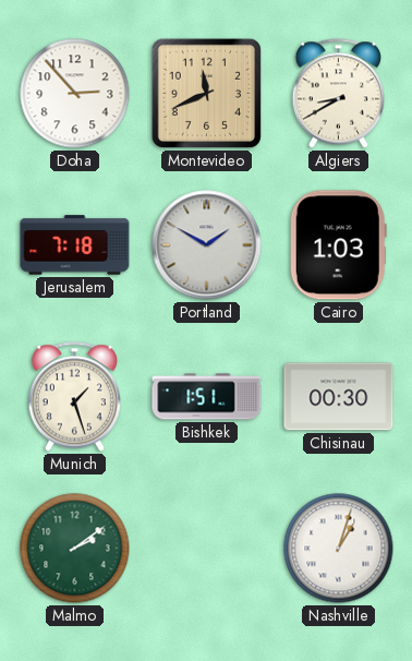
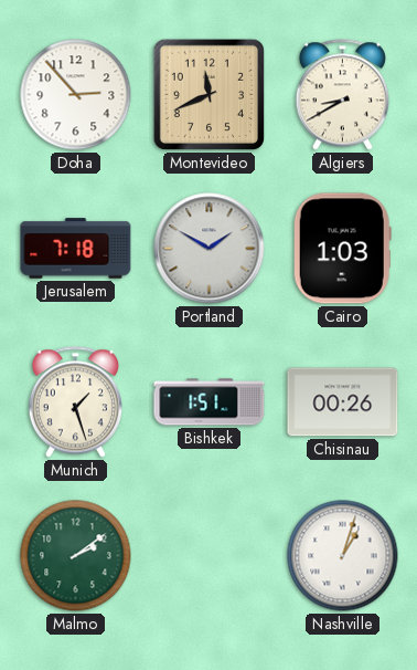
Chisinau: 00:30 -> 00:26 (343, 402)
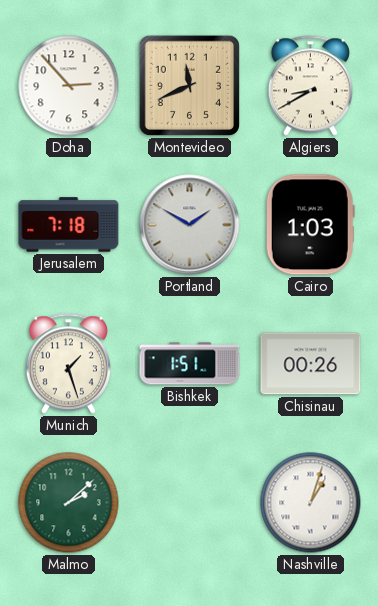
Malmo: 2:09 -> 2:08 (69, 503)
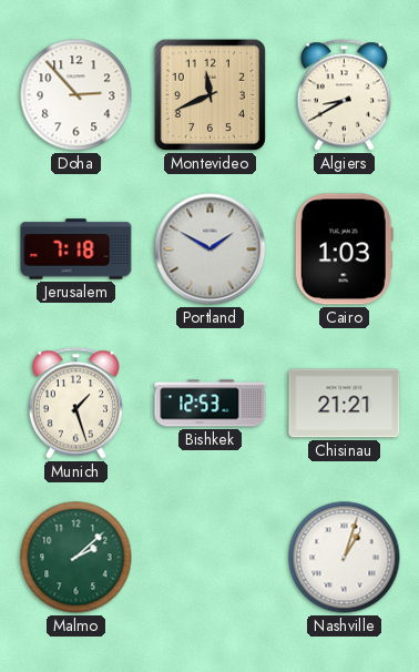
Bishkek: 1:51 -> 12:53 (211, 404)
Chisinau: 00:26 -> 21:21 (345, 404)
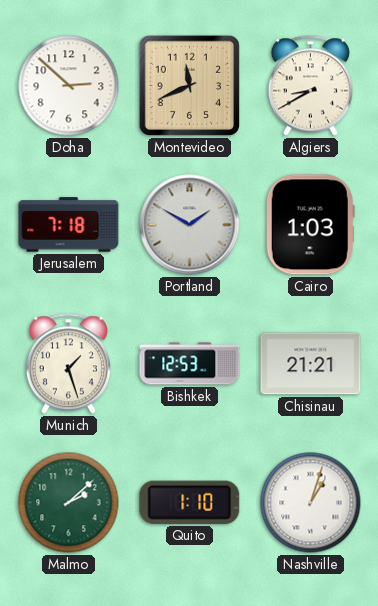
Doha: 2:53 -> 2:52 (69, 86)
Quito: none -> 1:10 (190, 502)
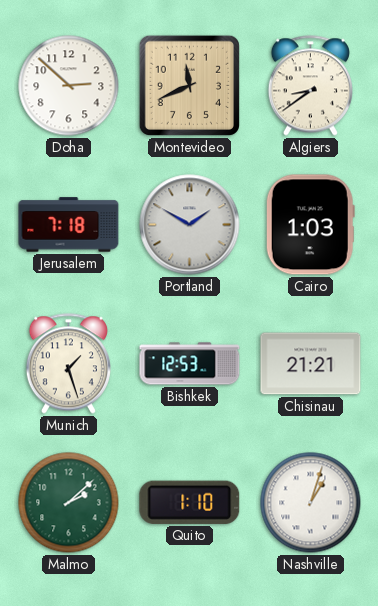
Algiers: 8:40 -> 8:39 (310, 86)
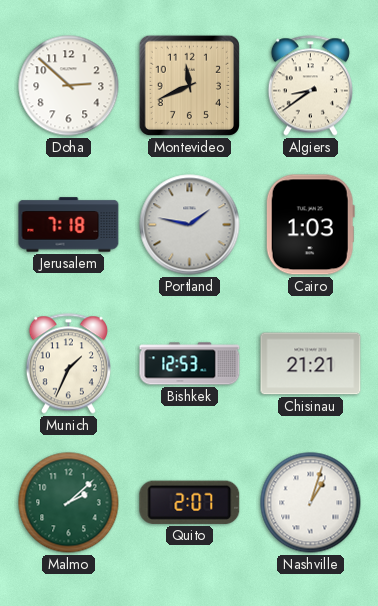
Portland: 1:50 -> 1:47 (190, 225)
Munich: 1:27 -> 1:34 (68, 364)
Quito: 1:10 -> 2:07 (190, 502)
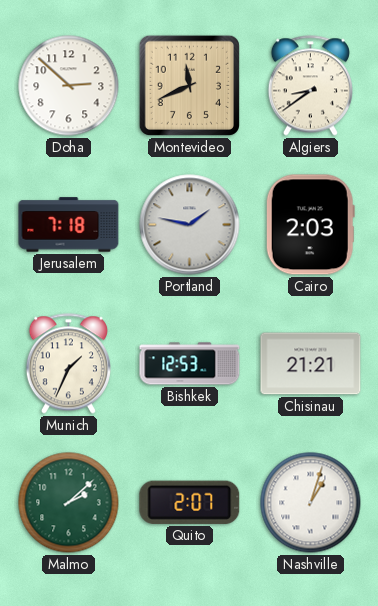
Cairo: 1:03 -> 2:03 (310, 225)
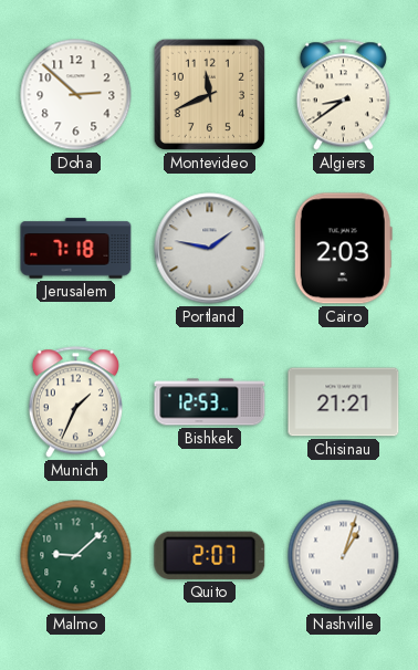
Malmo: 2:08 -> 9:08 (76, 556)
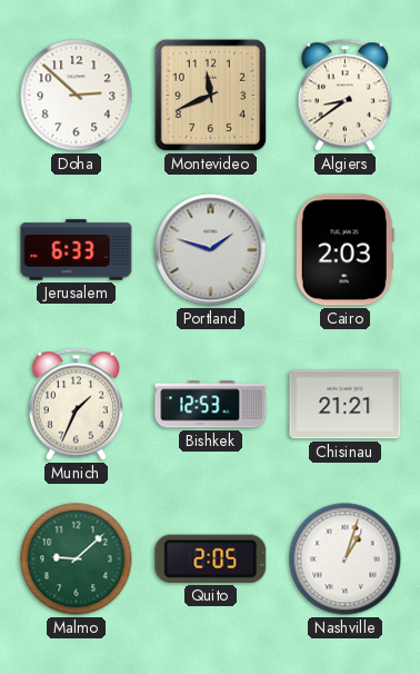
Jerusalem: 7:18 -> 6:33 (77, 250)
Portland: 1:47 -> 1:48 (211, 250)
Quito: 2:07 -> 2:05 (211, 558)
